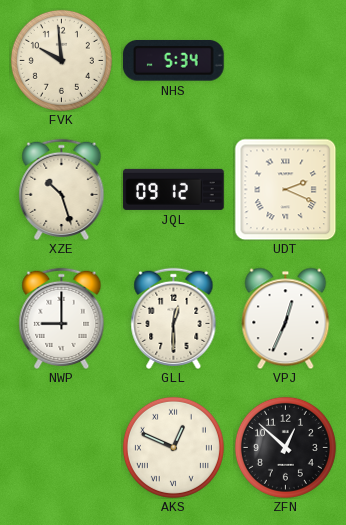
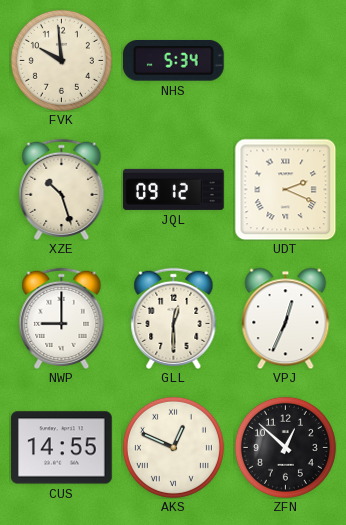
CUS: none -> 14:55 (62, 448)
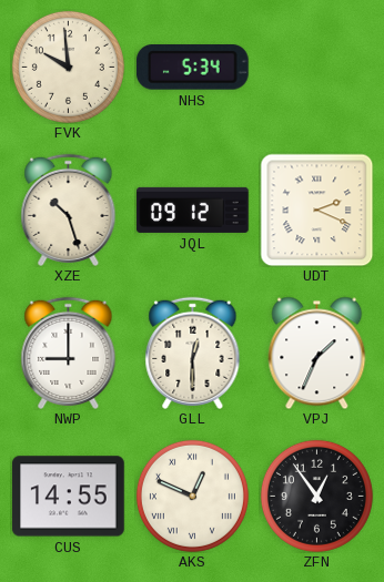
VPJ: 12:34 -> 1:34 (317, 353)
ZFN: 12:52 -> 12:54 (316, 496)
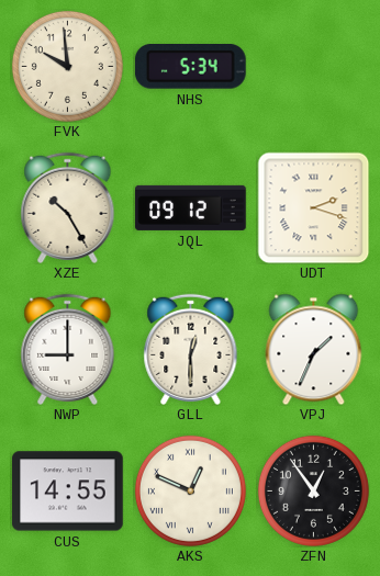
XZE: 10:27 -> 10:25 (68, 207)
UDT: 2:19 -> 2:18 (313, 207)
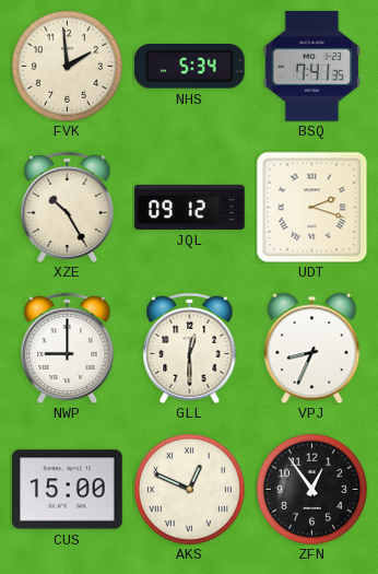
FVK: 9:59 -> 1:59 (67, 66)
BSQ: none -> 7:41 (311, 67)
VPJ: 1:34 -> 8:34 (312, 348)
CUS: 14:55 -> 15:00 (68, 490)
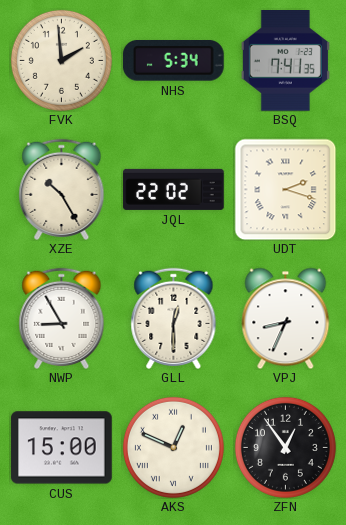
JQL: 09:12 -> 22:02 (174, 189)
NWP: 9:00 -> 8:55 (62, 318)
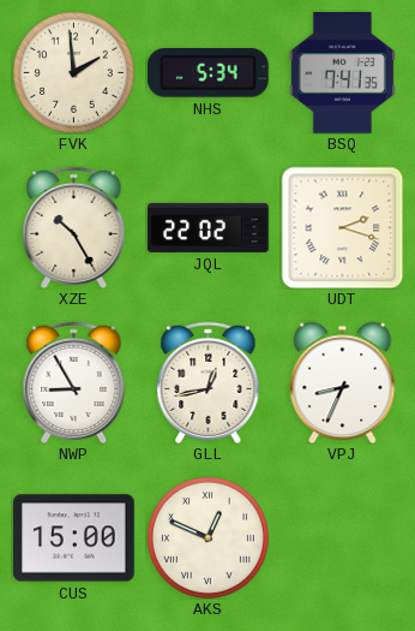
GLL: 12:30 -> 12:43 (209, 382)
ZFN: 12:54 -> none (285, 447)
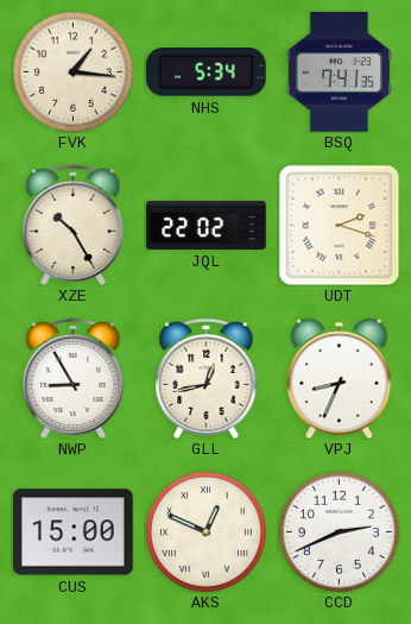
FVK: 1:59 -> 1:16 (72, 71)
CCD: none -> 2:41 (339, 531)
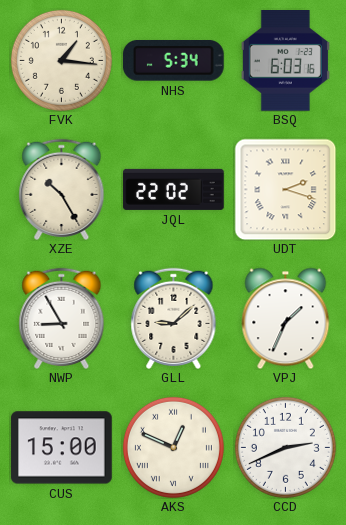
BSQ: 7:41 -> 6:03 (285, 61)
GLL: 12:43 -> 9:08 (174, 318)
VPJ: 8:34 -> 1:34 (286, 318)
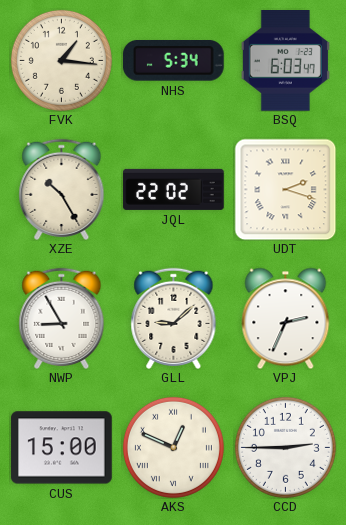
BSQ: 6:03:16 -> 6:03:47 (285, 61)
VPJ: 1:34 -> 2:34 (286, 318)
CCD: 2:41 -> 2:45 (285, 447)
